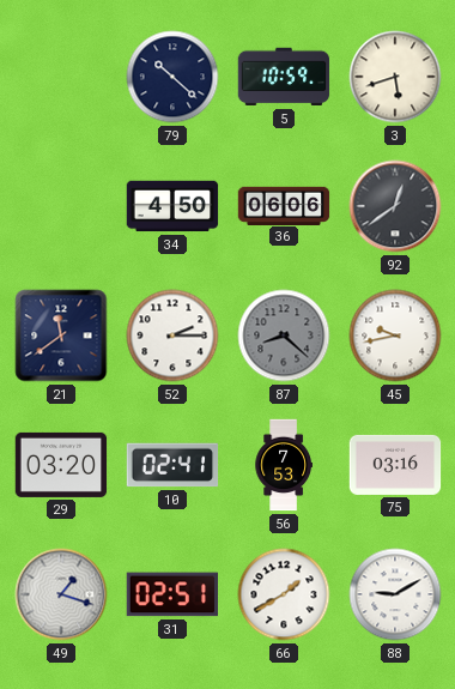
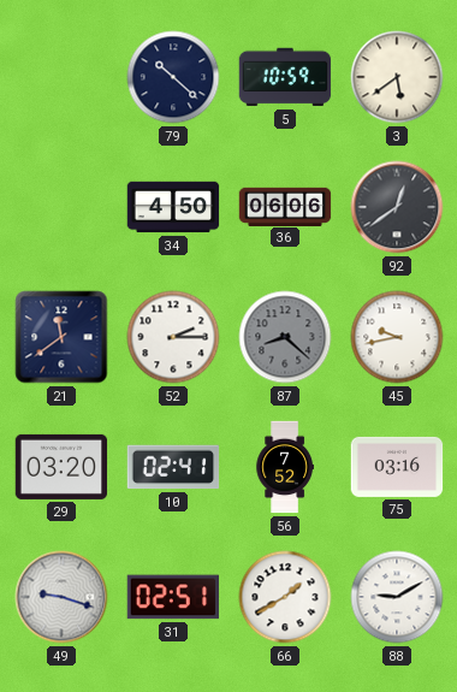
3: 5:42 -> 5:39 (397, 77)
56: 7:53 -> 7:52 (285, 467)
49: 1:18 -> 9:18 (61, 597)
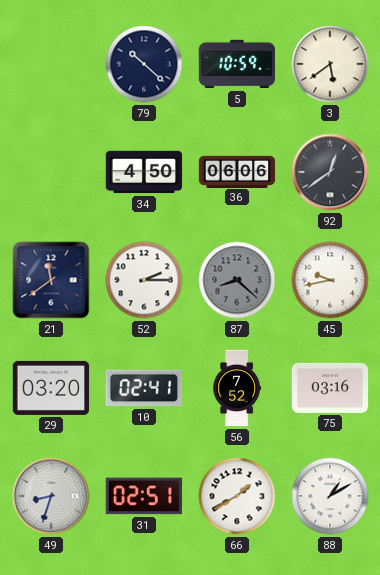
49: 9:18 -> 8:33 (51, 496)
88: 9:10 -> 1:10 (330, 496)
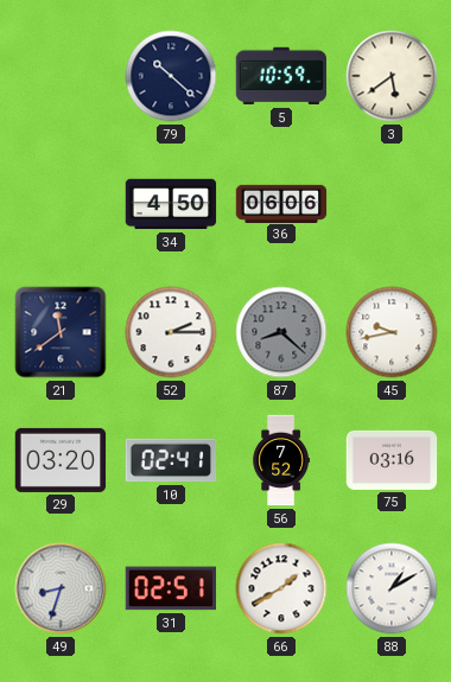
92: 12:39 -> none (330, 172)
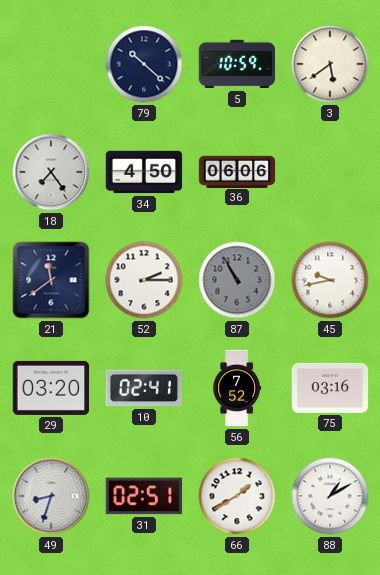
18: none -> 7:24 (51, 172)
87: 8:22 -> 10:55 (237, 280)
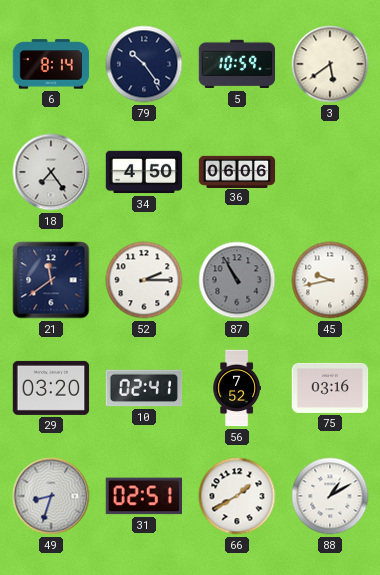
6: none -> 8:14 (51, 64)
79: 10:22 -> 10:24 (144, 64)
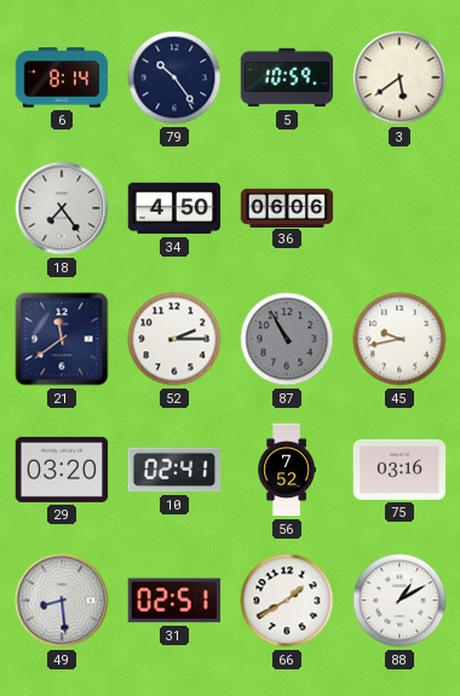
49: 8:33 -> 8:29 (62, 600)
